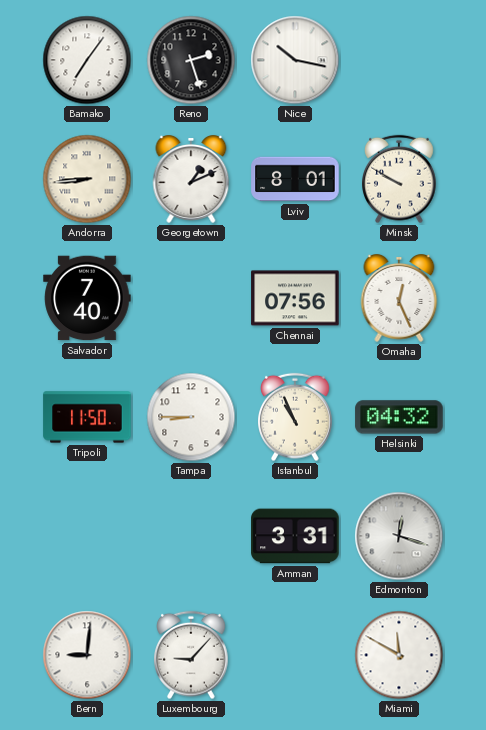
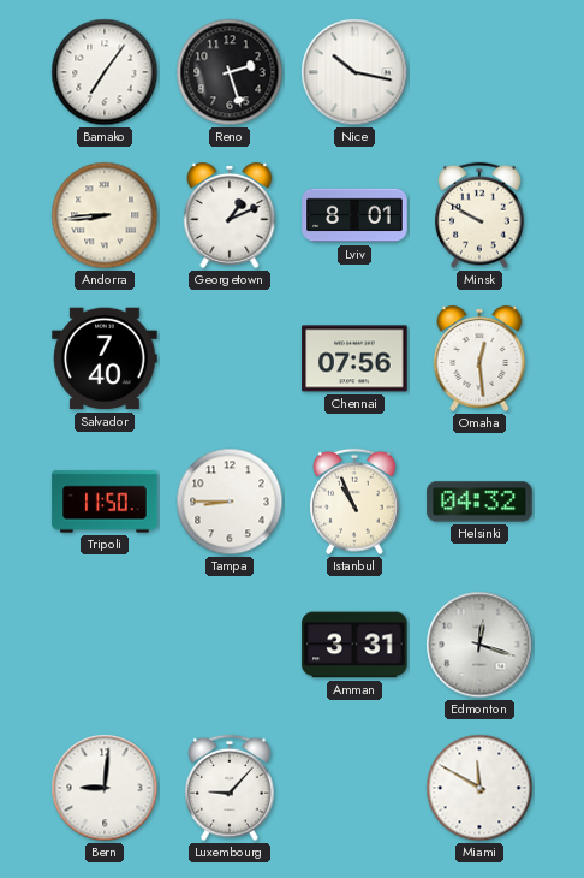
Omaha: 12:26 -> 12:29 (479, 360)
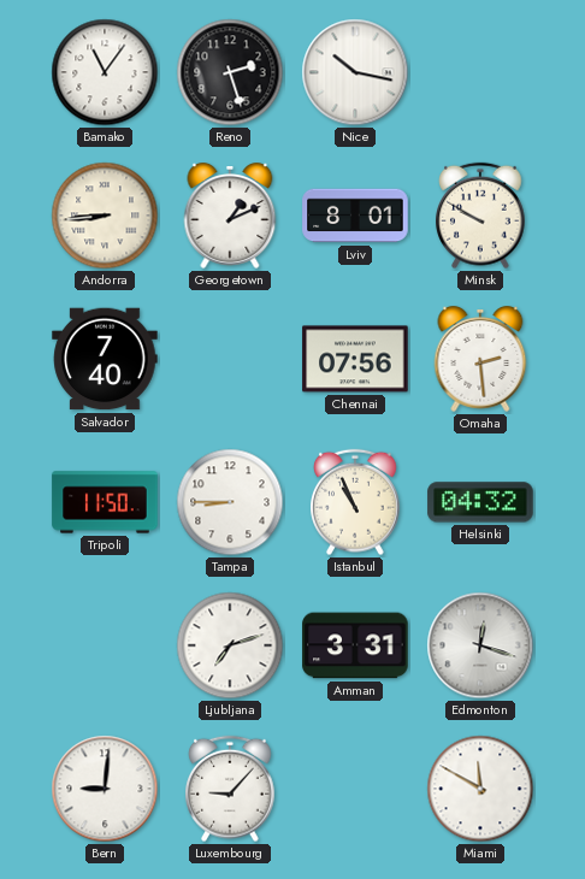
Bamako: 7:06 -> 11:06 (105, 72)
Omaha: 12:29 -> 2:29 (480, 360)
Ljubljana: none -> 7:12 (230, 645)
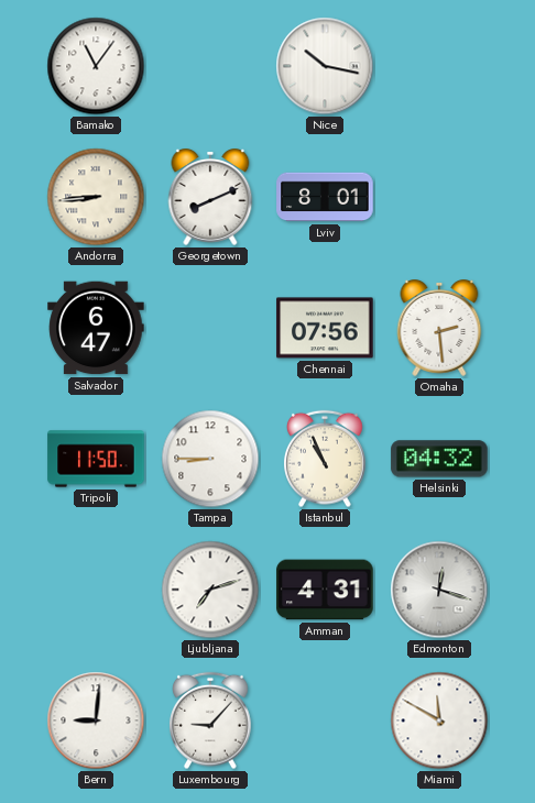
Reno: 2:27 -> none (230, 72)
Georgetown: 1:11 -> 8:11 (210, 198)
Minsk: 9:50 -> none (481, 216)
Salvador: 7:40 -> 6:47 (96, 328)
Amman: 3:31 -> 4:31 (325, 590)
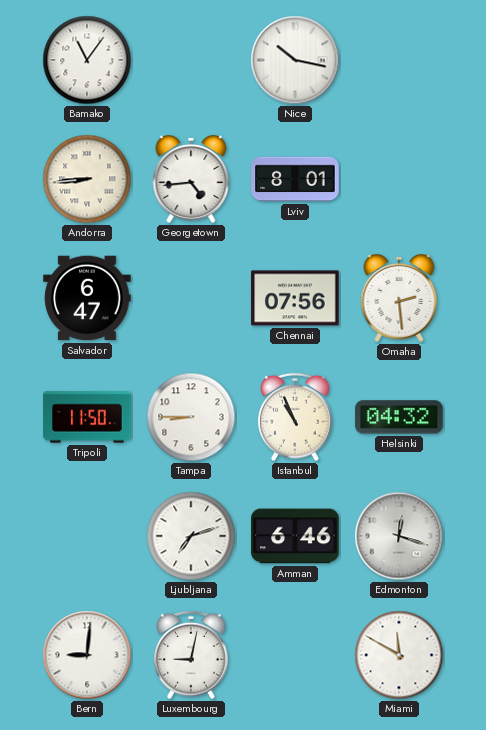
Georgetown: 8:11 -> 4:44 (191, 180)
Amman: 4:31 -> 6:46 (295, 536)
Luxembourg: 9:07 -> 9:02 (192, 655)
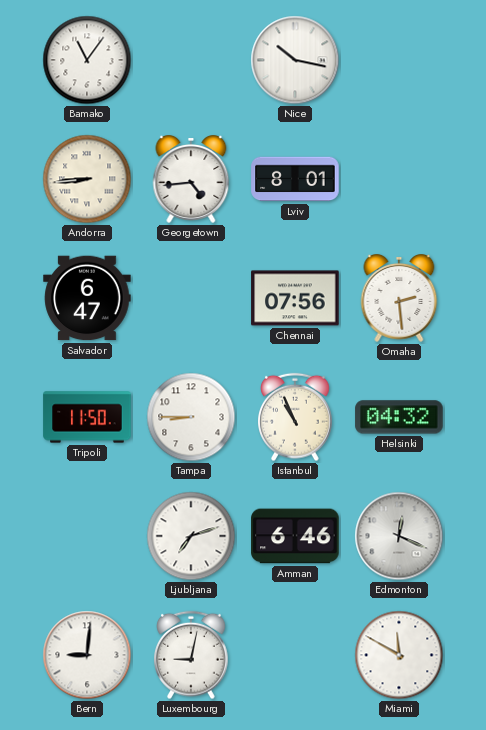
Edmonton: 12:18 -> 12:19 (399, 536)
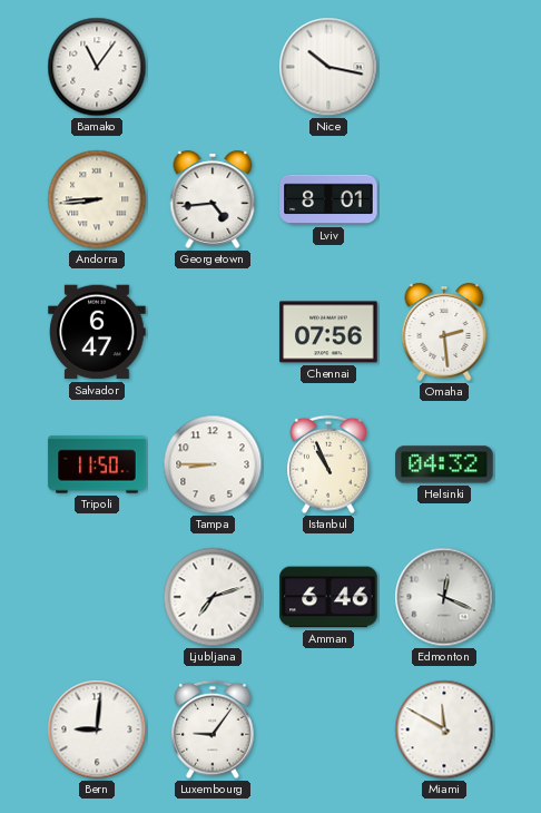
Luxembourg: 9:02 -> 9:06 (214, 729)
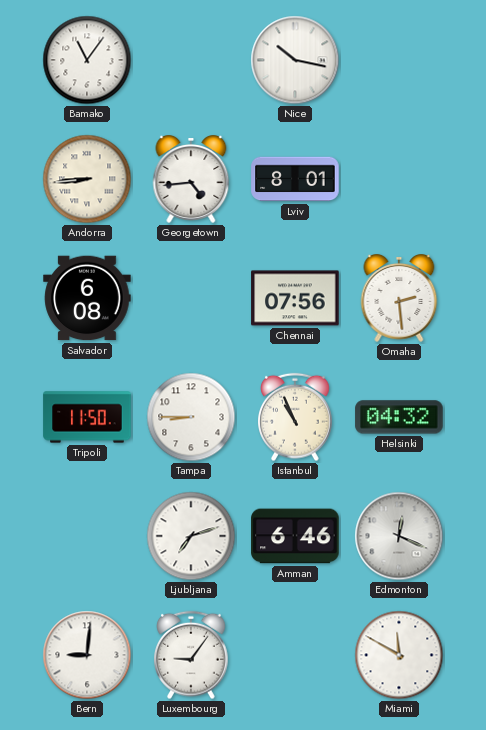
Salvador: 6:47 -> 6:08 (87, 298)
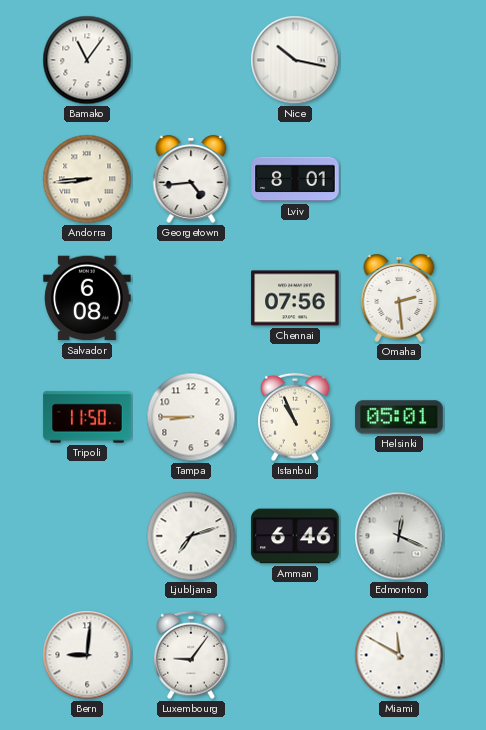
Helsinki: 04:32 -> 05:01 (399, 417)
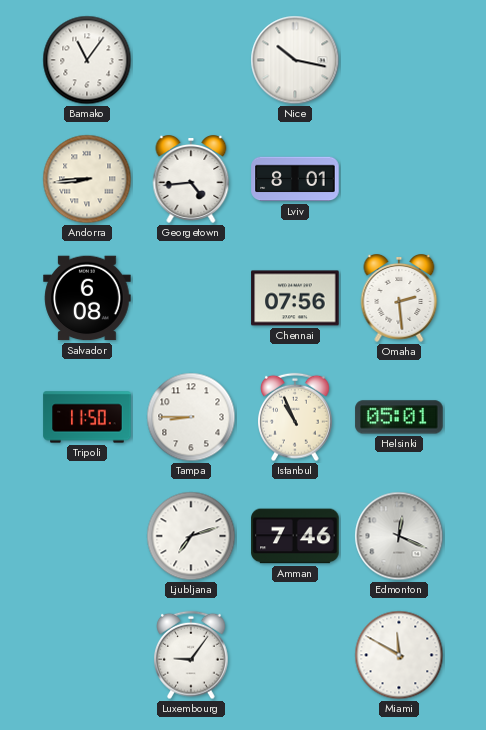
Amman: 6:46 -> 7:46 (295, 536)
Bern: 9:01 -> none (87, 655)
